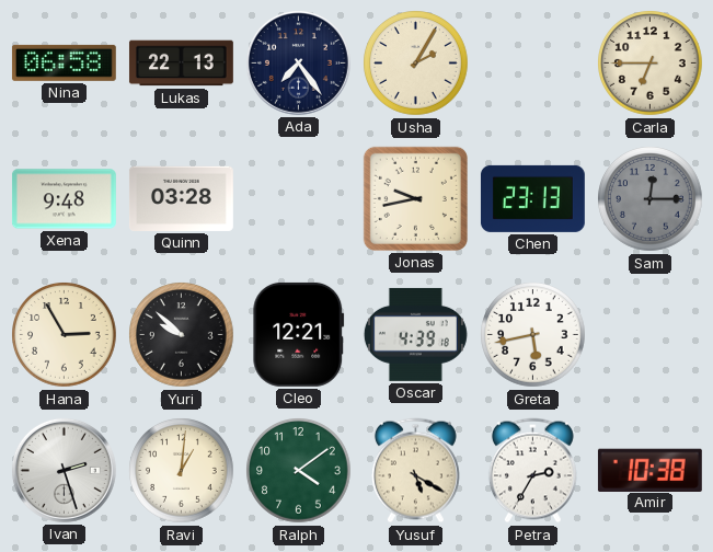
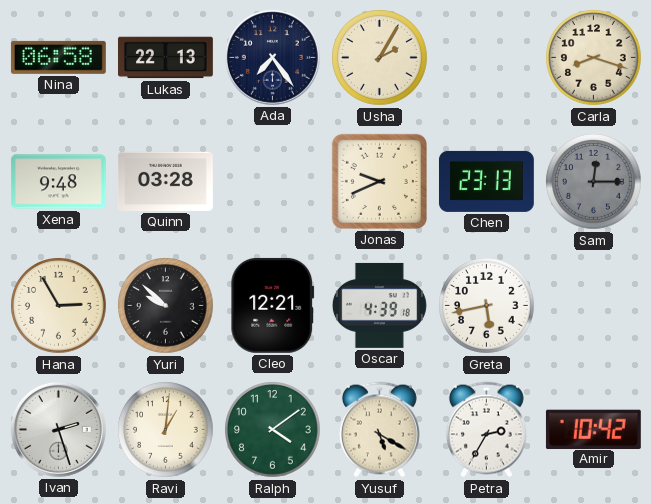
Carla: 6:45 -> 8:18 (594, 58)
Jonas: 9:43 -> 9:41 (379, 181)
Amir: 10:38 -> 10:42 (593, 429)
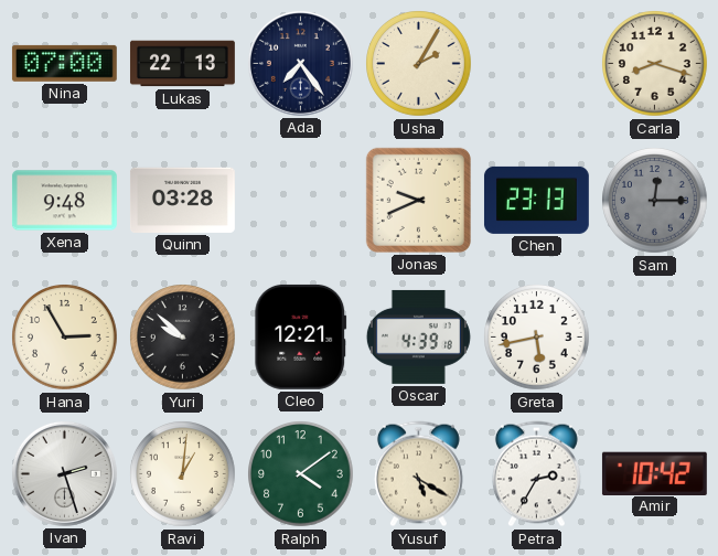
Nina: 06:58 -> 07:00 (64, 63)
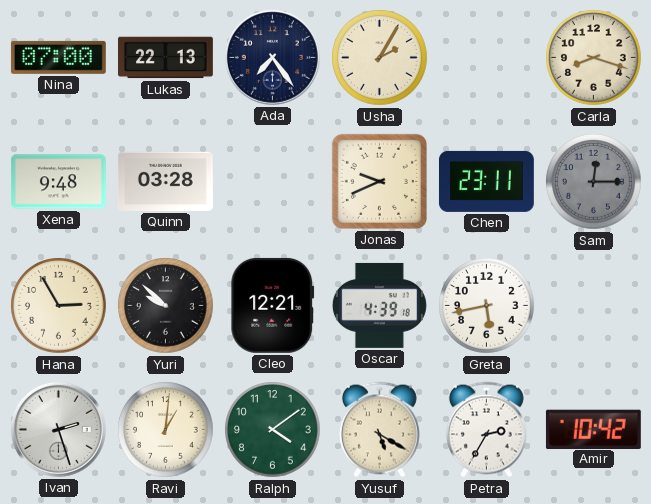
Chen: 23:13 -> 23:11 (486, 181)
